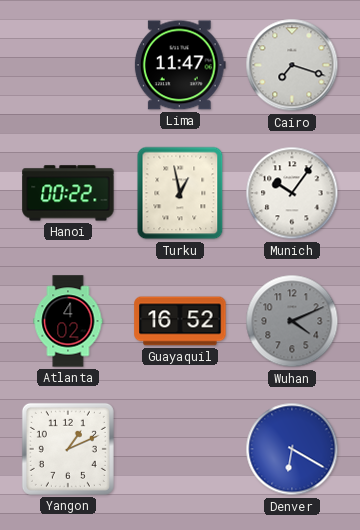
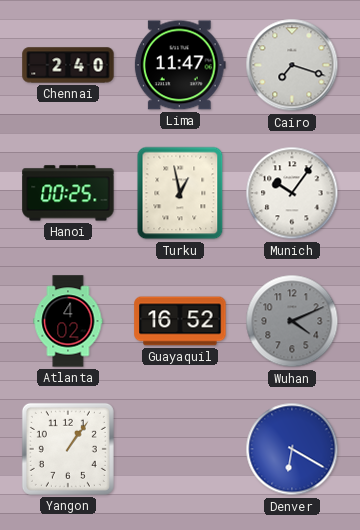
Chennai: none -> 2:40 (68, 65)
Hanoi: 00:22 -> 00:25 (68, 193)
Yangon: 1:11 -> 1:06 (68, 449)
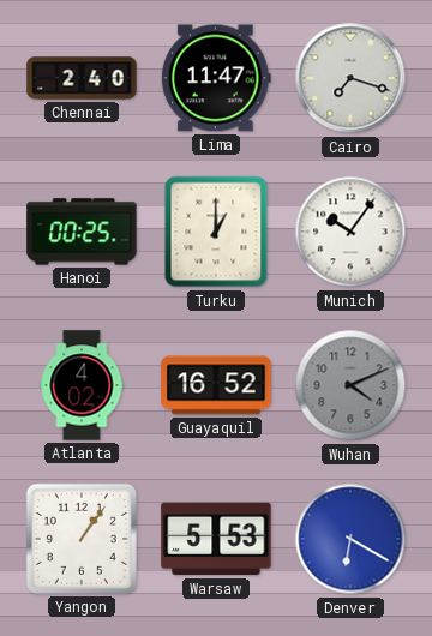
Turku: 12:58 -> 1:00 (216, 232)
Warsaw: none -> 5:53 (216, 539)
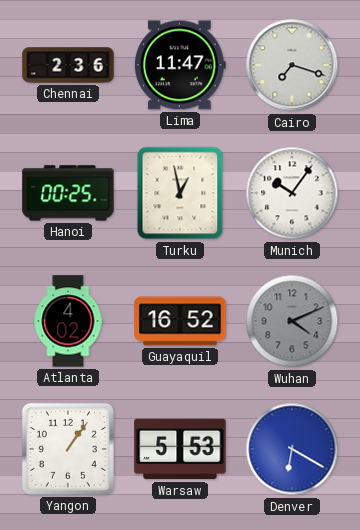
Chennai: 2:40 -> 2:36 (68, 65)
Turku: 1:00 -> 12:58 (180, 193)
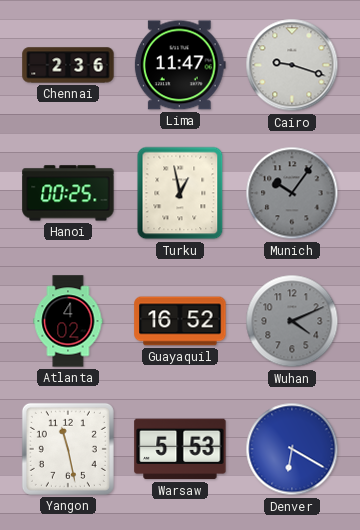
Cairo: 7:18 -> 9:18 (292, 65)
Munich dial: white -> grey (292, 193)
Yangon: 1:06 -> 11:28 (68, 449)
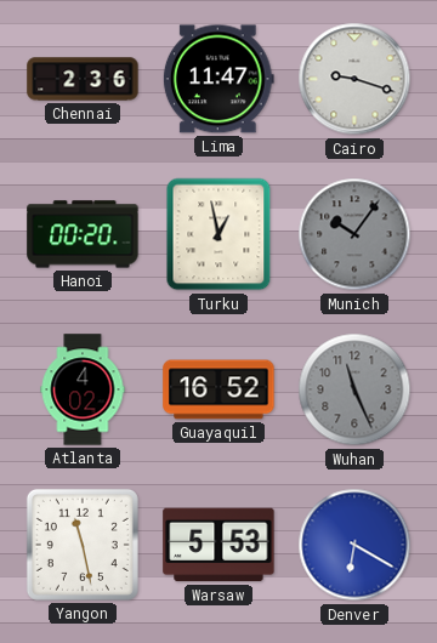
Hanoi: 00:25 -> 00:20 (83, 234)
Wuhan: 4:11 -> 11:26 (354, 389)
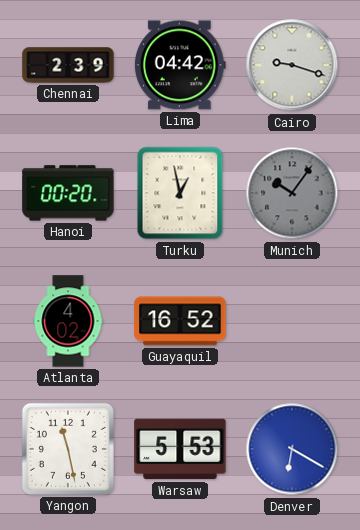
Chennai: 2:36 -> 2:39 (68, 65)
Lima: 11:47 -> 04:42 (180, 65)
Wuhan: 11:26 -> none (354, 389)
